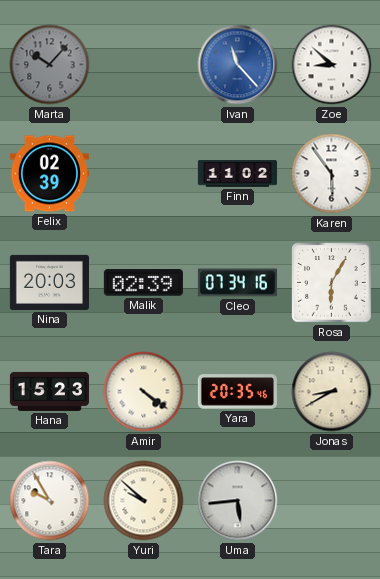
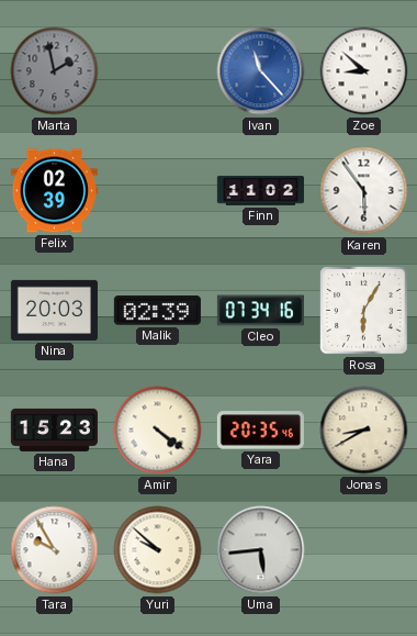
Marta: 10:07 -> 1:58 (55, 71)
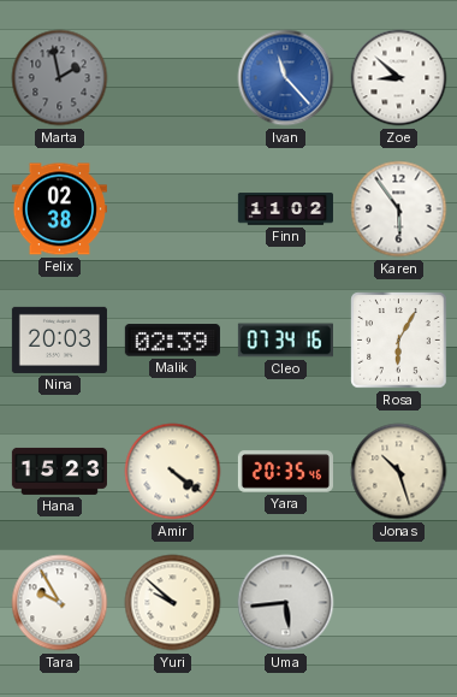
Felix: 02:39 -> 02:38 (59, 209)
Jonas: 8:40 -> 10:27 (399, 472)
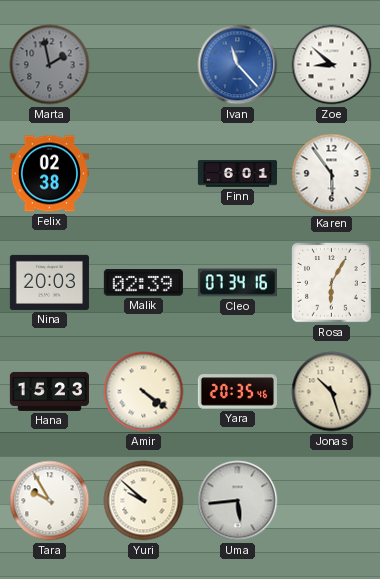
Finn: 11:02 -> 6:01 (237, 174)
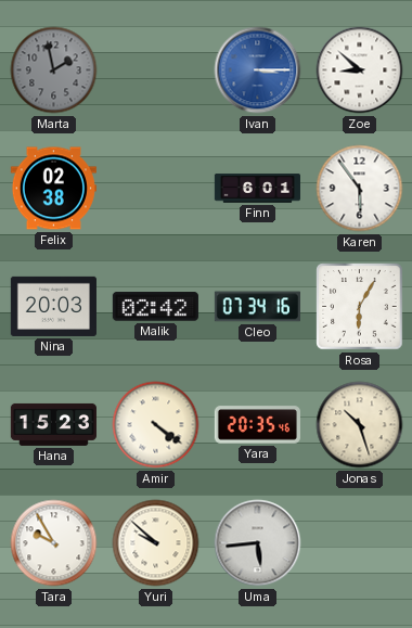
Ivan: 11:23 -> 3:15 (258, 71)
Malik: 02:39 -> 02:42 (155, 307)
